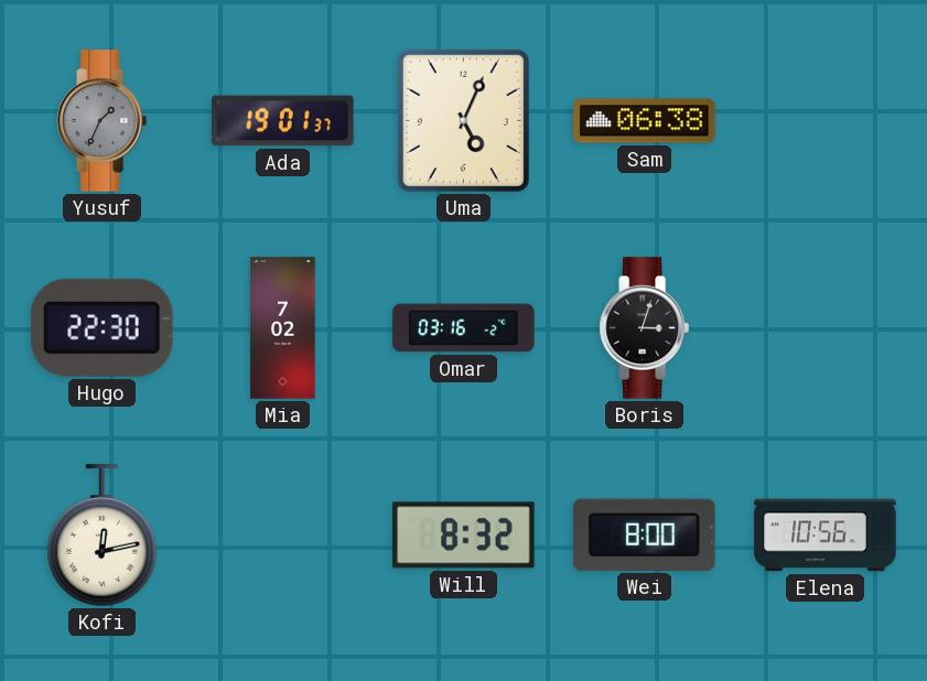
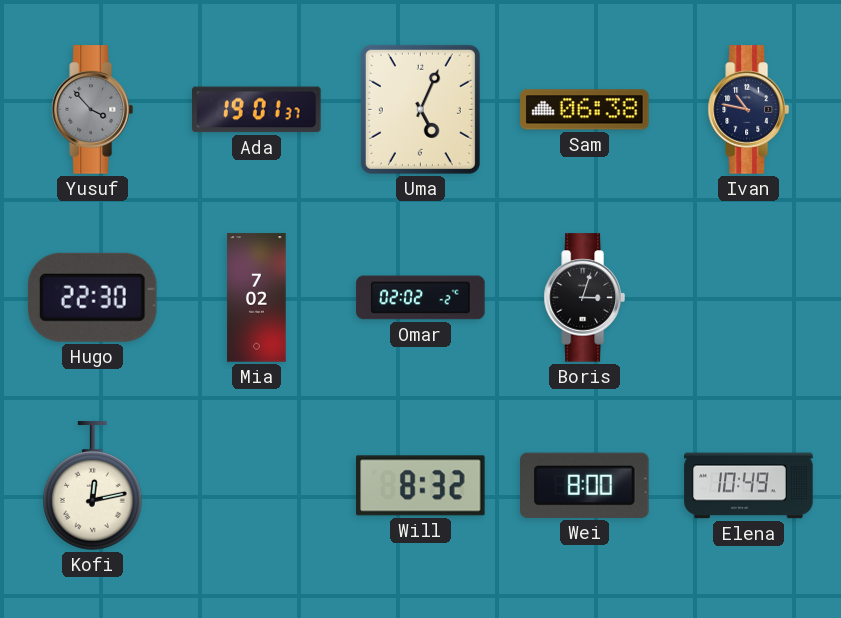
Yusuf: 1:34 -> 3:53 (92, 110)
Ivan: none -> 10:47 (748, 110)
Omar: 03:16 -> 02:02 (421, 298)
Elena: 10:56 -> 10:49 (749, 486)
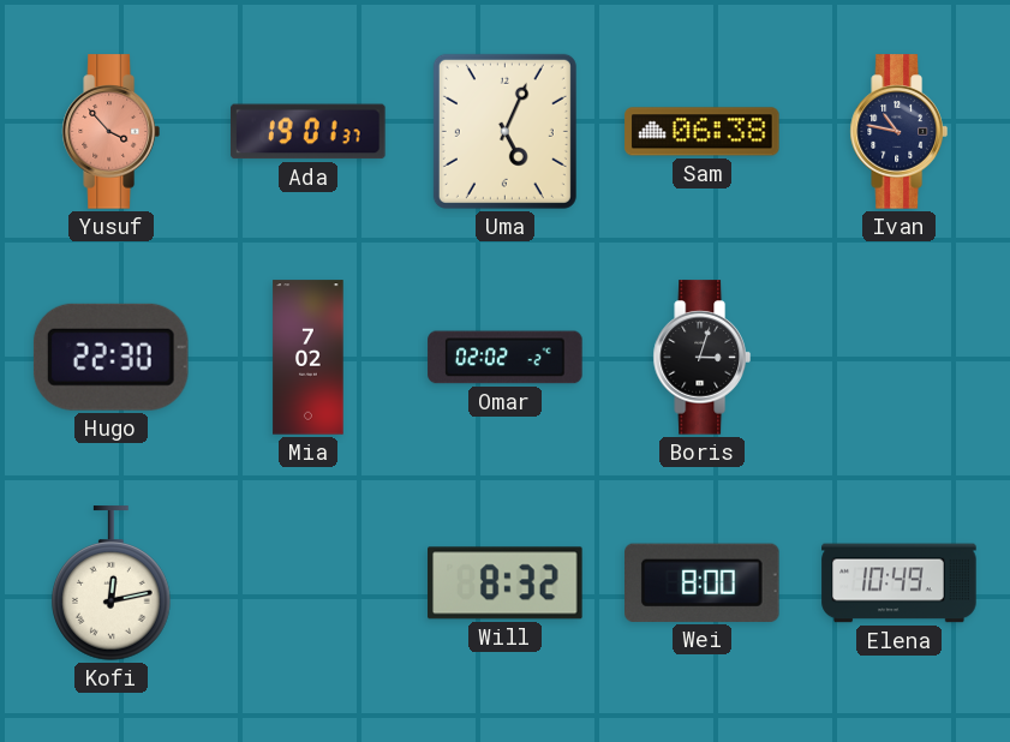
Yusuf dial: grey -> salmon (110, 132)
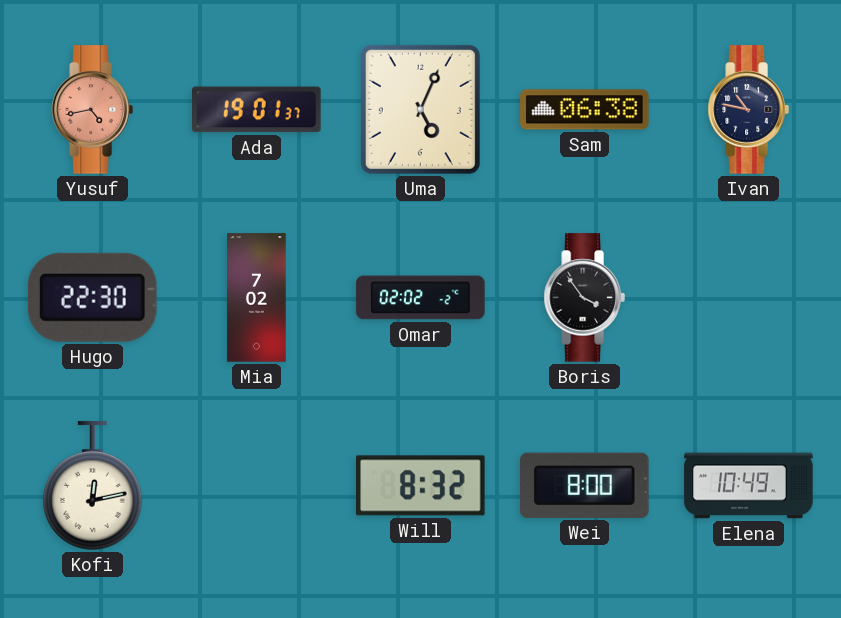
Yusuf: 3:53 -> 4:43 (92, 110)
Boris: 3:03 -> 3:54 (584, 298)
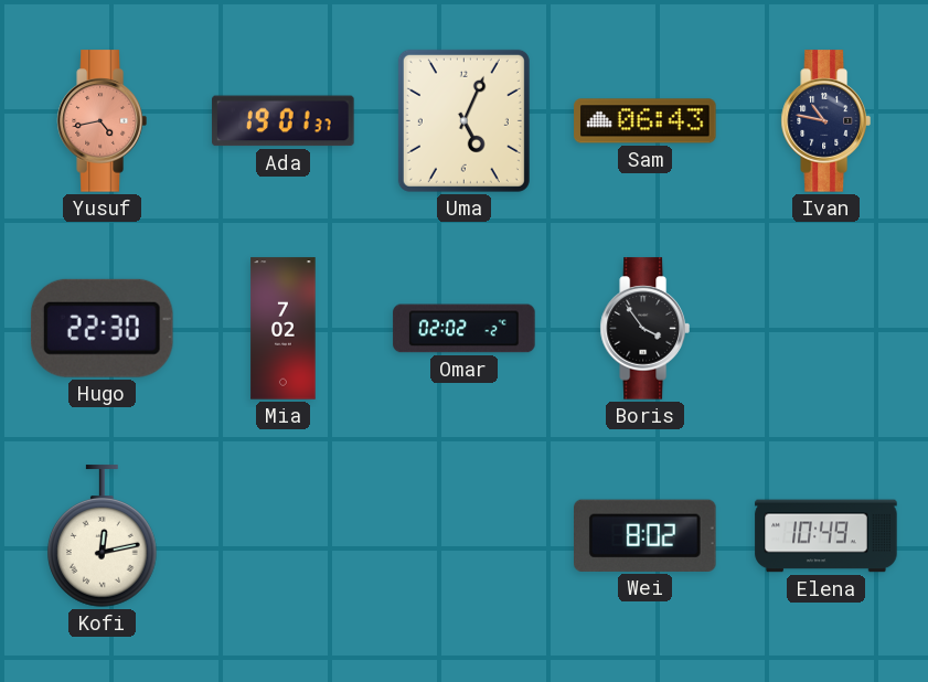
Sam: 06:38 -> 06:43 (646, 121)
Will: 8:32 -> none (421, 486)
Wei: 8:00 -> 8:02 (646, 535)
